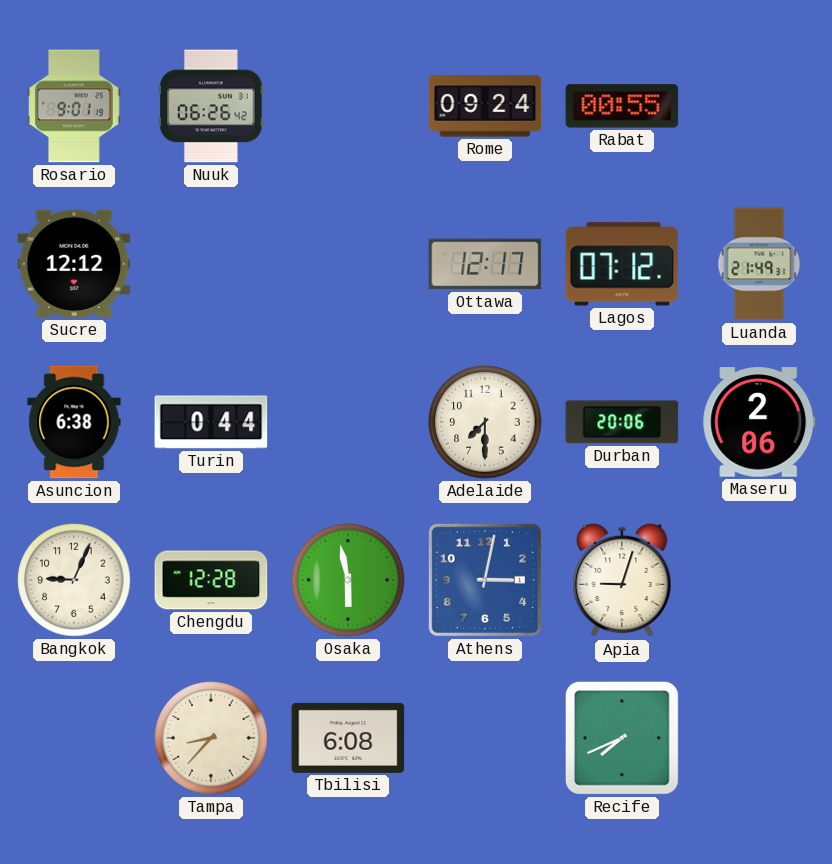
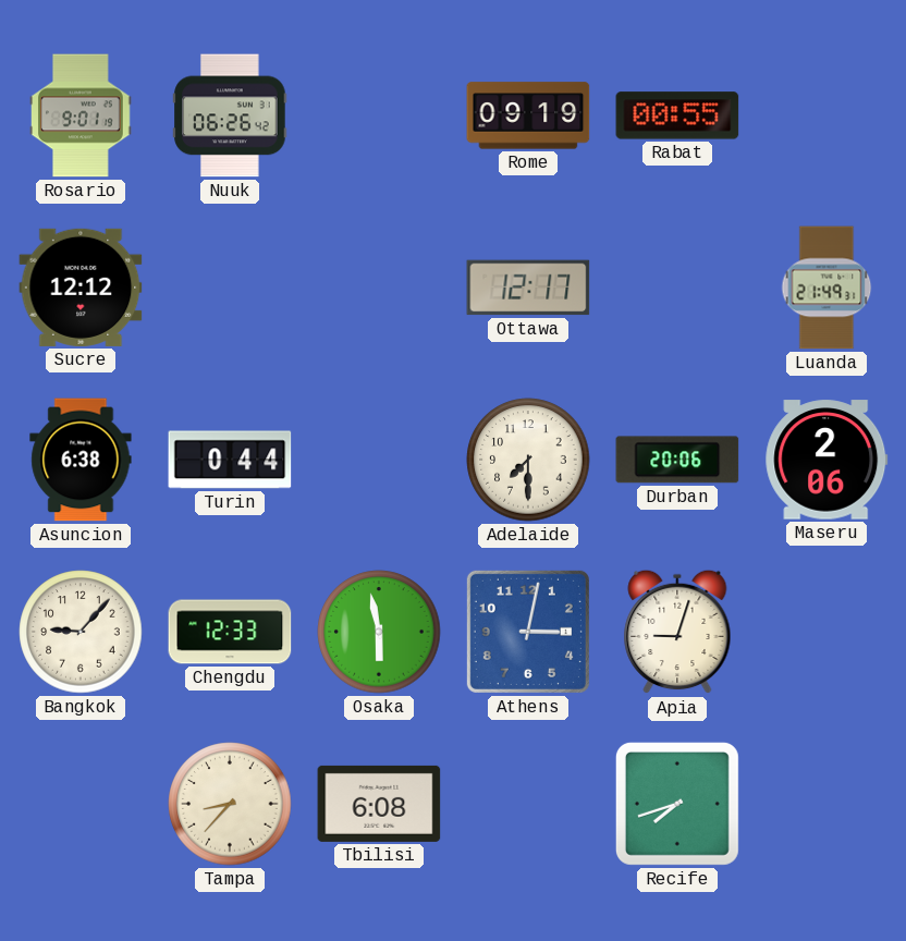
Rome: 09:24 -> 09:19 (528, 115)
Lagos: 07:12 -> none (622, 264)
Bangkok: 9:04 -> 9:07 (81, 632)
Chengdu: 12:28 -> 12:33 (230, 632)
Recife: 7:41 -> 7:42 (677, 804)
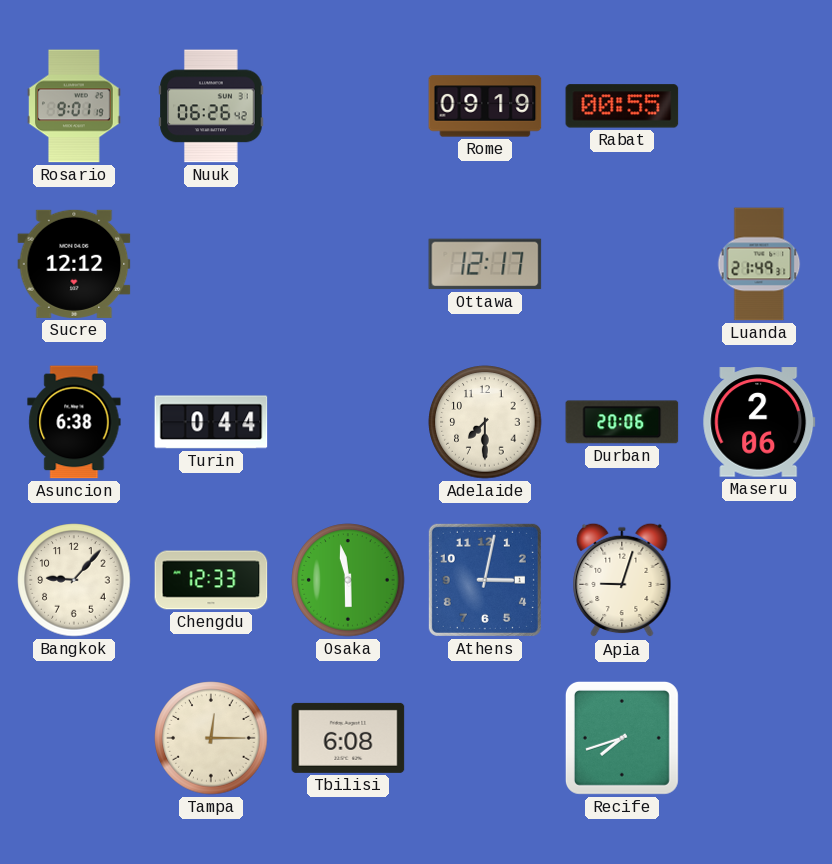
Tampa: 8:37 -> 12:15 (211, 738)
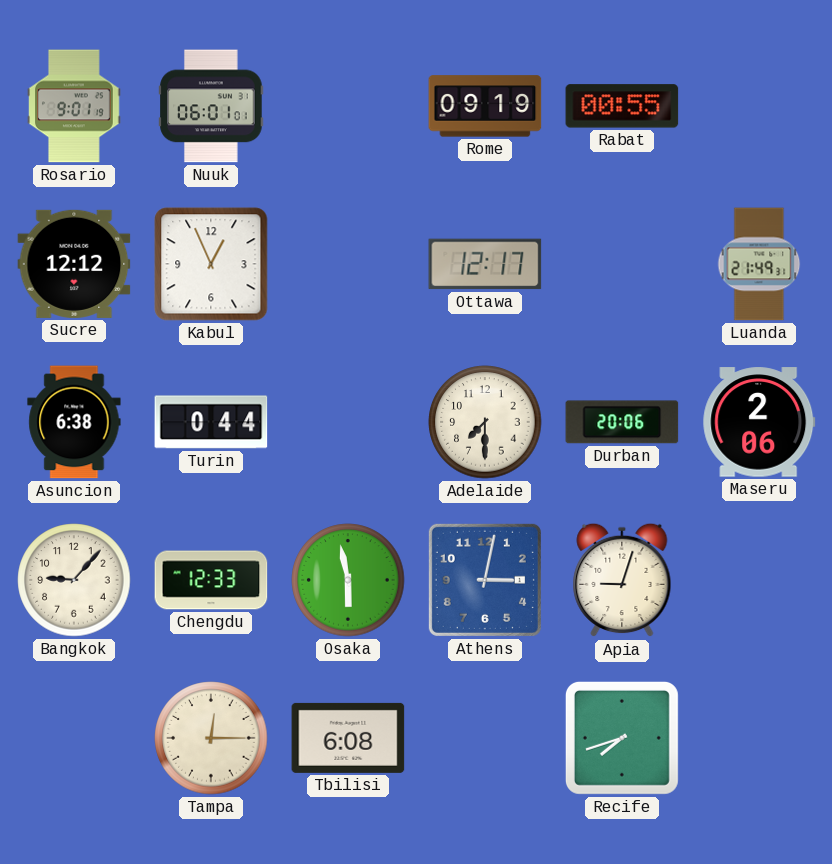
Nuuk: 06:26 -> 06:01 (211, 106)
Kabul: none -> 12:56 (211, 264)
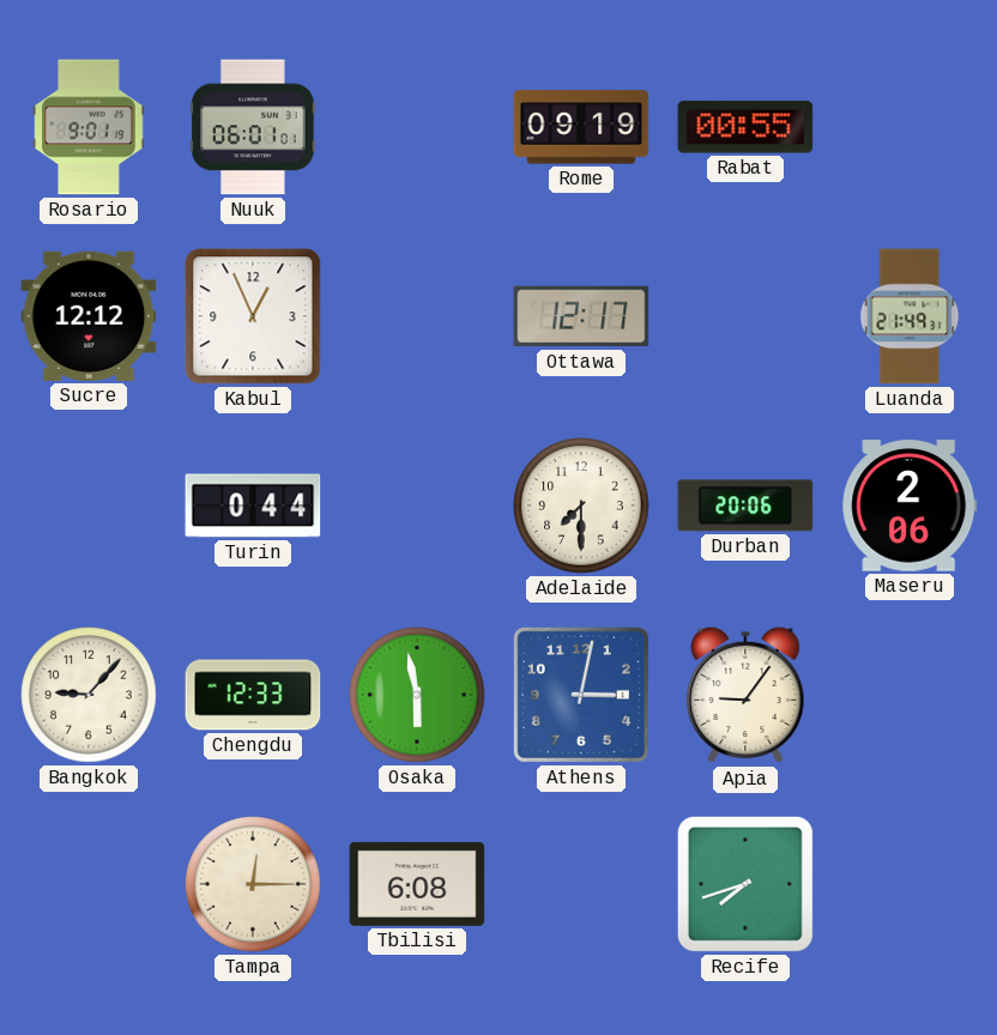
Asuncion: 6:38 -> none (74, 422)
Apia: 9:03 -> 9:06 (745, 695)
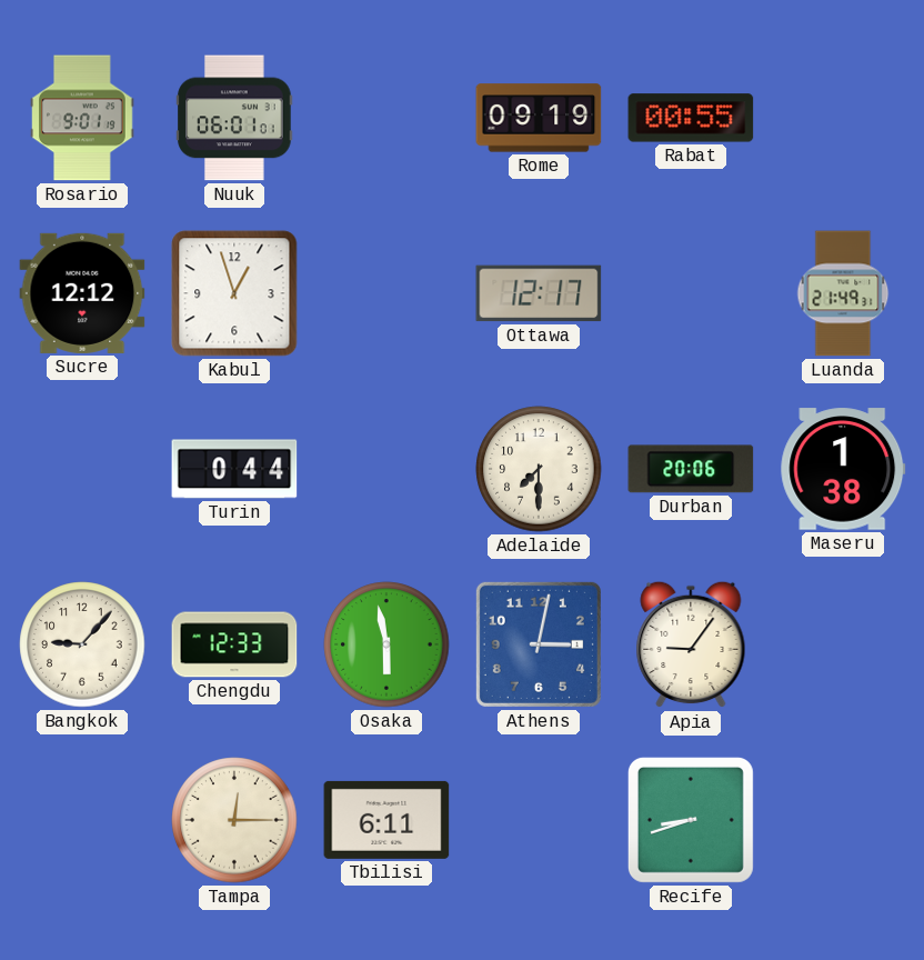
Kabul: 12:56 -> 12:57 (234, 293)
Maseru: 2:06 -> 1:38 (843, 469)
Tbilisi: 6:08 -> 6:11 (386, 820)
Recife: 7:42 -> 8:42 (691, 820)
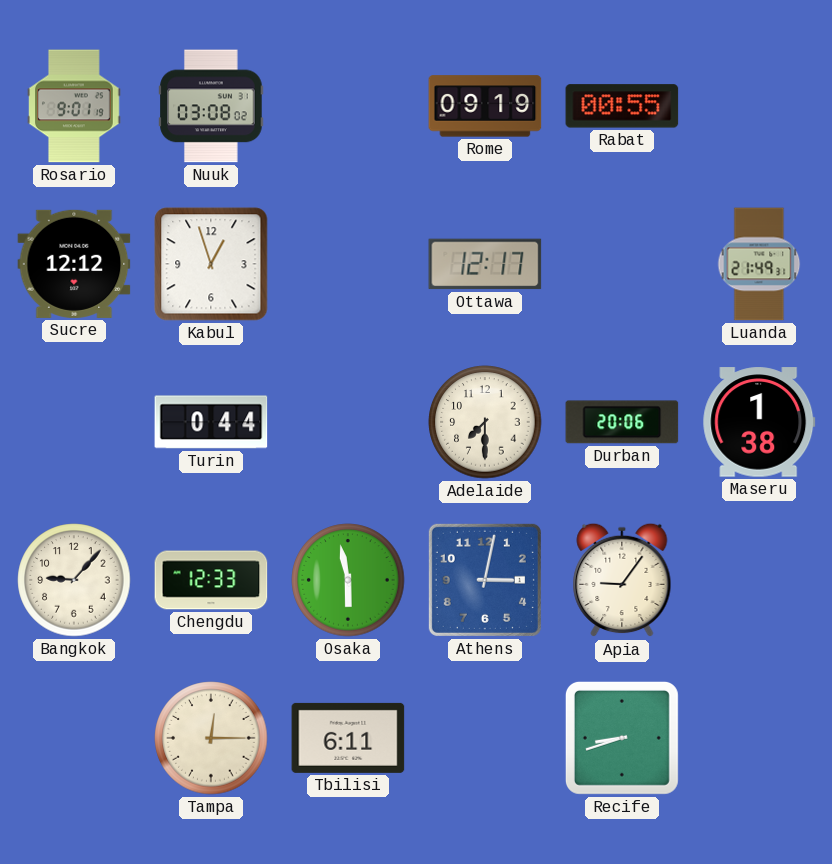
Nuuk: 06:01 -> 03:08 (211, 106)
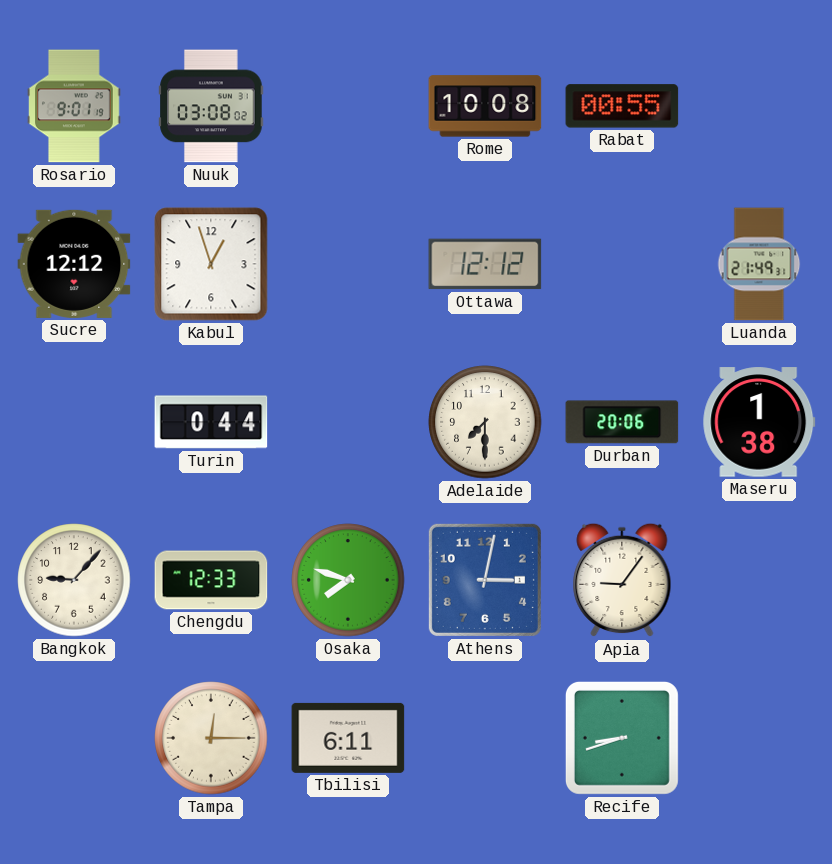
Rome: 09:19 -> 10:08 (485, 106)
Ottawa: 12:17 -> 12:12 (485, 264)
Osaka: 5:58 -> 7:48 (348, 580)
